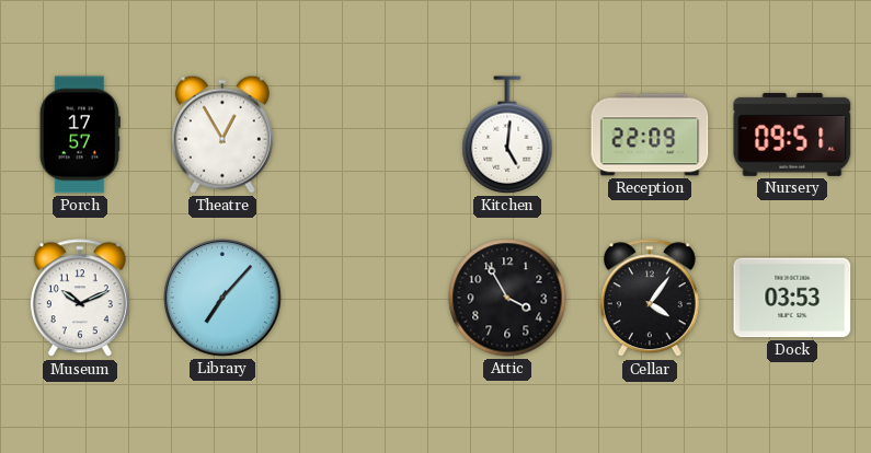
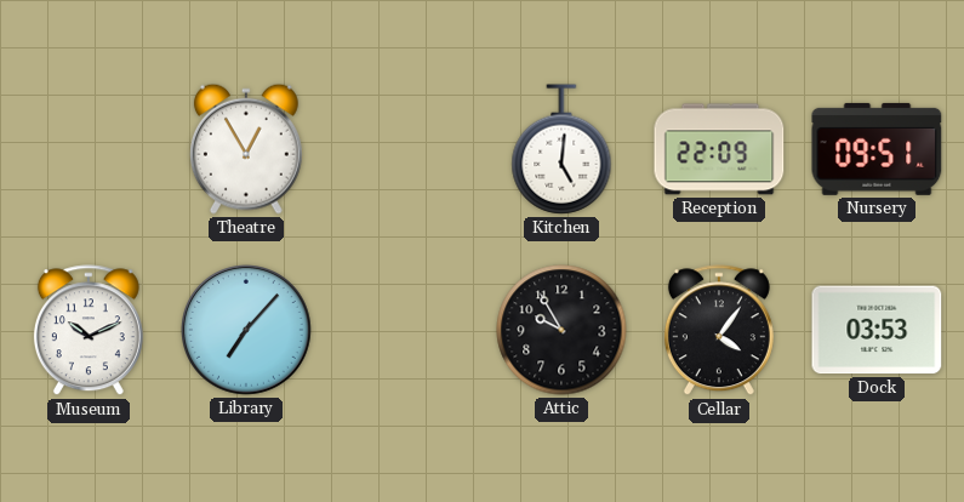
Porch: 17:57 -> none (80, 135)
Attic: 3:55 -> 9:55 (561, 330)
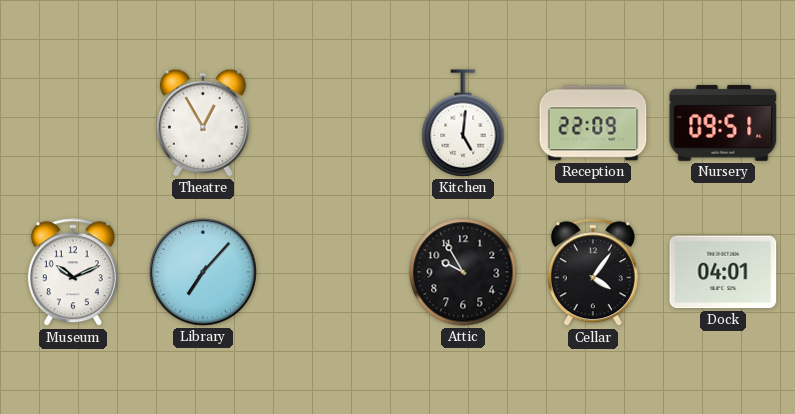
Dock: 03:53 -> 04:01 (723, 272)
